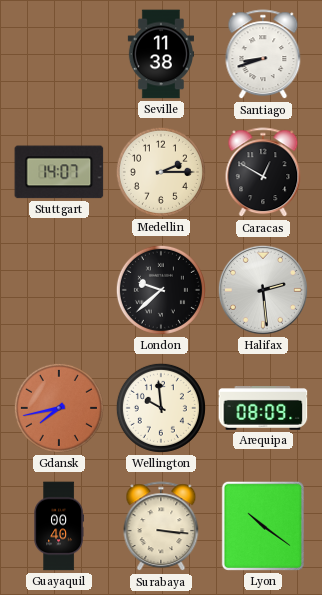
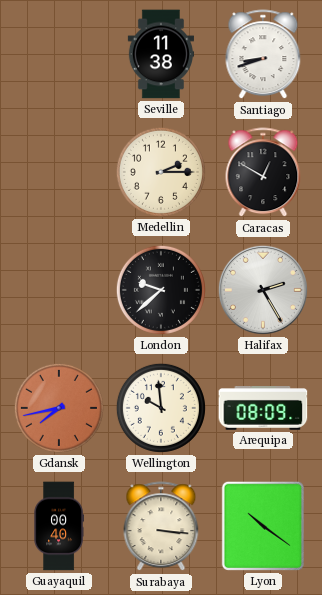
Stuttgart: 14:07 -> none (59, 172)
Halifax: 2:29 -> 2:25 (263, 290)
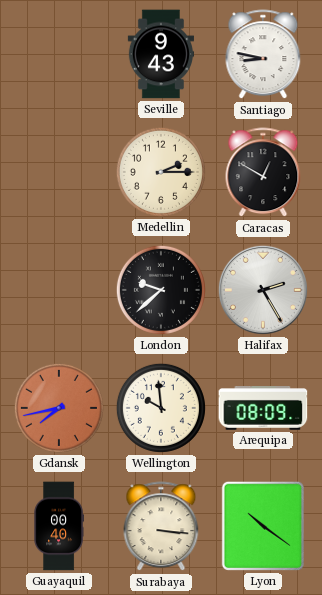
Seville: 11:38 -> 9:43 (160, 54)
Santiago: 8:42 -> 8:47 (263, 55)
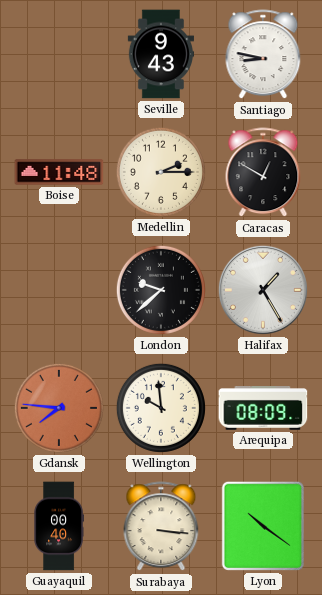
Boise: none -> 11:48 (59, 172)
Halifax: 2:25 -> 1:25 (263, 290)
Gdansk: 7:43 -> 7:46 (59, 408)
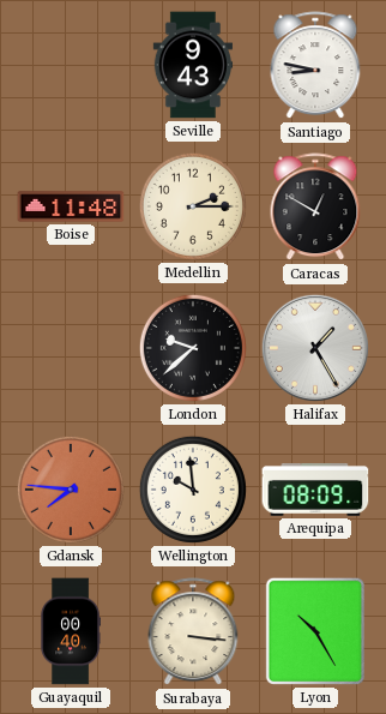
Lyon: 10:21 -> 10:25 (315, 631)
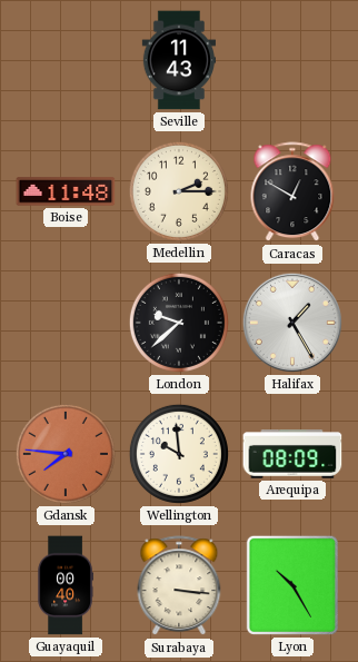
Seville: 9:43 -> 11:43 (178, 60)
Santiago: 8:47 -> none (315, 66)
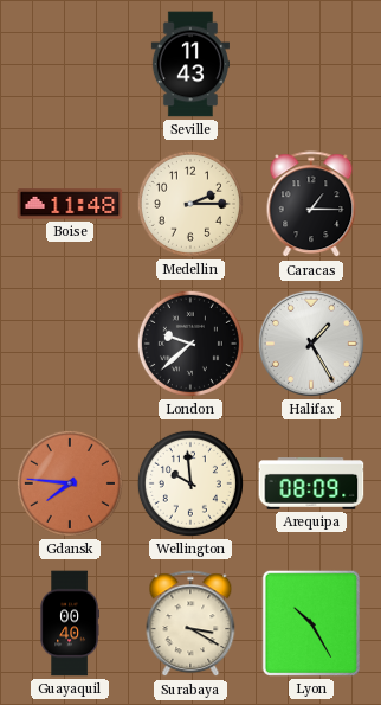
Caracas: 12:50 -> 1:15 (311, 205)
Surabaya: 3:16 -> 3:20 (190, 624)
